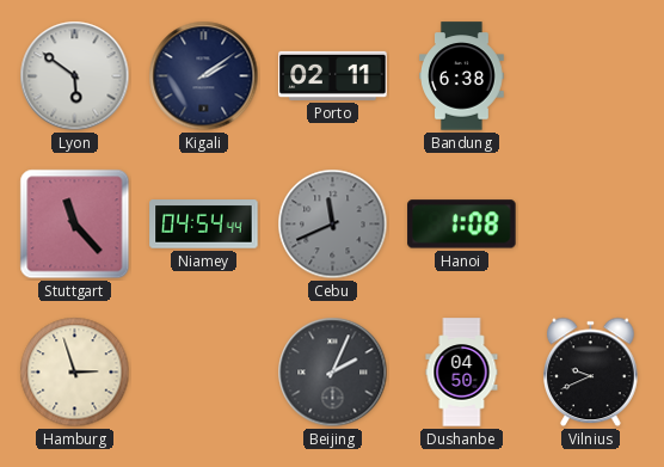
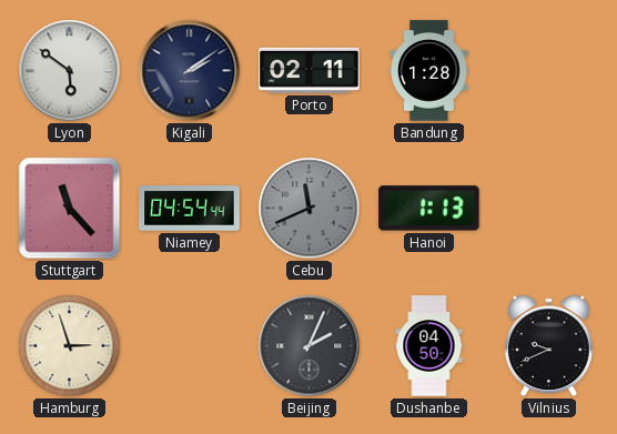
Bandung: 6:38 -> 1:28 (429, 71)
Hanoi: 1:08 -> 1:13 (429, 209)
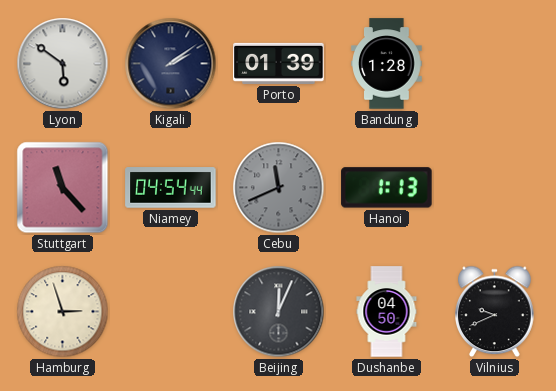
Porto: 02:11 -> 01:39 (279, 63)
Beijing: 2:04 -> 12:04 (279, 312)
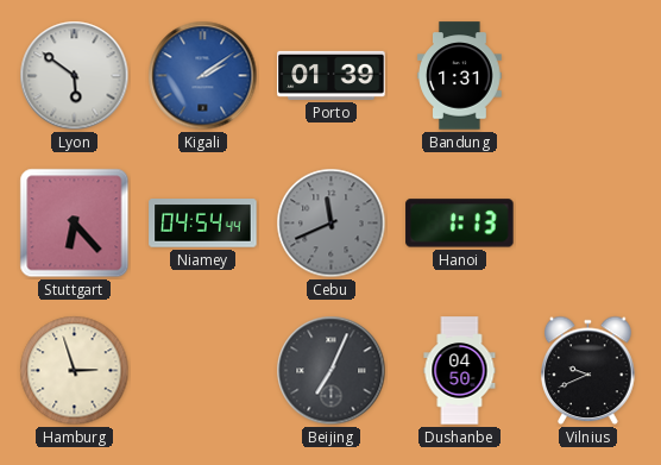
Kigali dial: navy -> blue (203, 76)
Bandung: 1:28 -> 1:31 (460, 76)
Stuttgart: 11:23 -> 6:23 (75, 224)
Beijing: 12:04 -> 7:04 (332, 371)
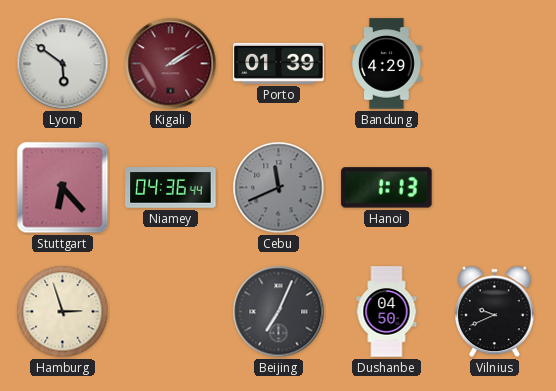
Kigali dial: blue -> burgundy (171, 64)
Bandung: 1:31 -> 4:29 (387, 64)
Niamey: 04:54 -> 04:36 (171, 188)
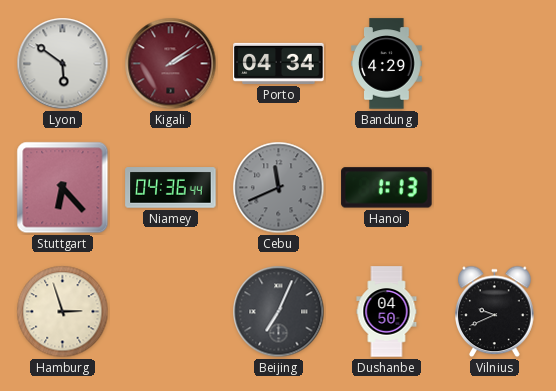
Porto: 01:39 -> 04:34 (279, 63)
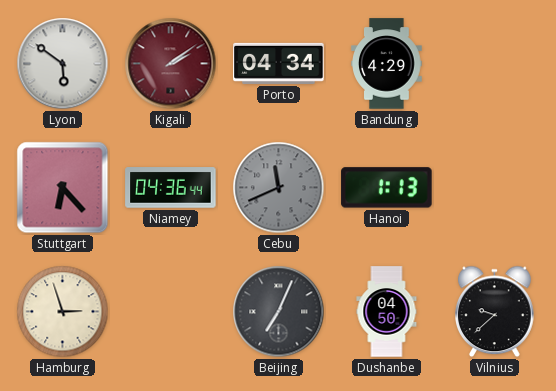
Vilnius: 9:41 -> 9:38 (495, 312)
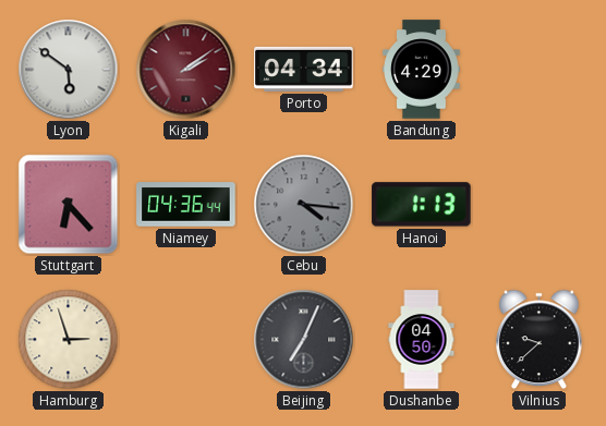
Cebu: 11:41 -> 4:16 (304, 205)
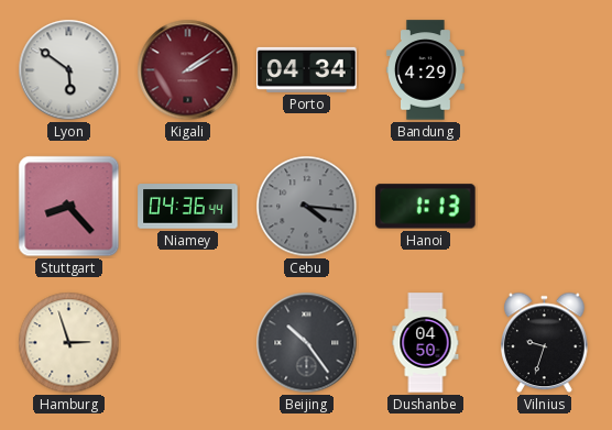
Stuttgart: 6:23 -> 8:23 (69, 207)
Beijing: 7:04 -> 10:24 (307, 343)
Vilnius: 9:38 -> 9:33 (545, 343)
